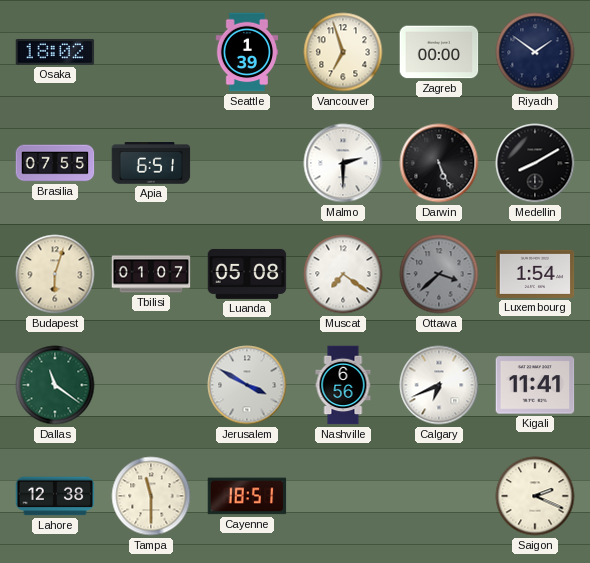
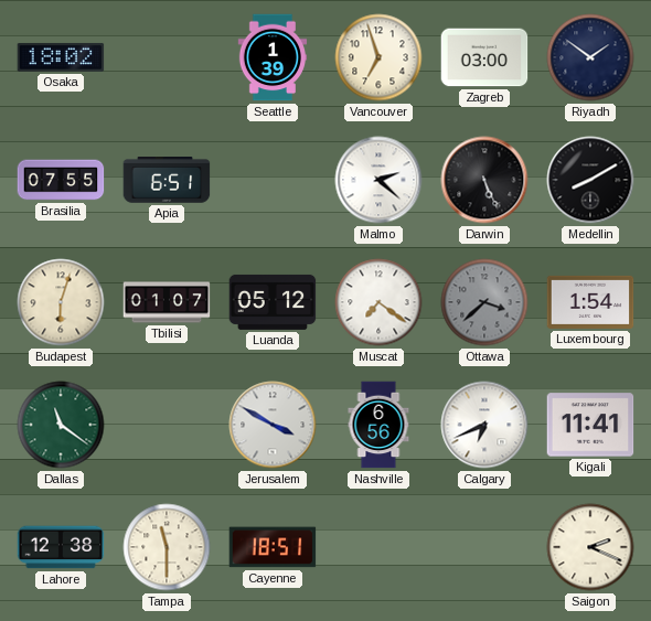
Zagreb: 00:00 -> 03:00 (484, 57)
Malmo: 2:30 -> 2:22 (378, 180)
Luanda: 05:08 -> 05:12 (273, 302)
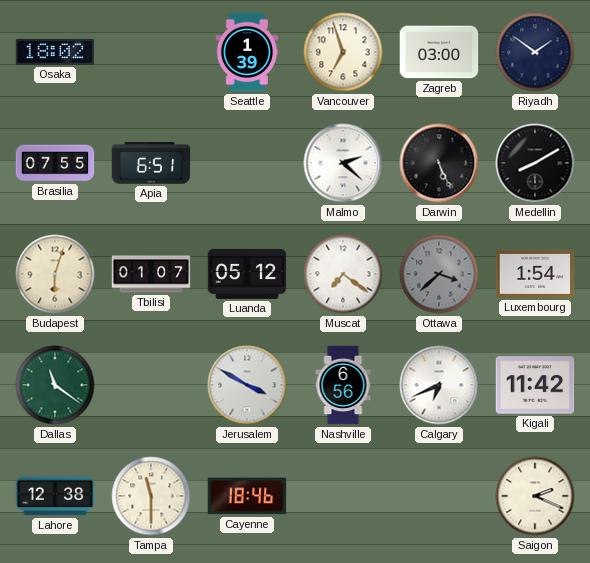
Kigali: 11:41 -> 11:42 (535, 385)
Cayenne: 18:51 -> 18:46 (247, 496)
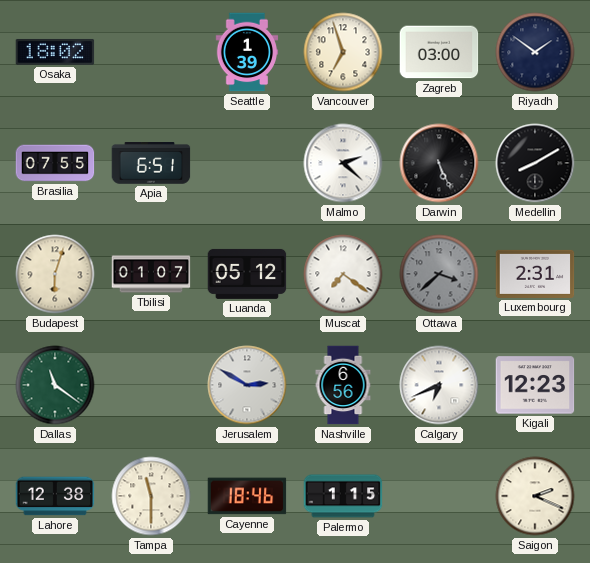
Luxembourg: 1:54 -> 2:31 (535, 274)
Jerusalem: 3:50 -> 2:50 (247, 385)
Kigali: 11:42 -> 12:23 (535, 385)
Palermo: none -> 1:15 (343, 496)
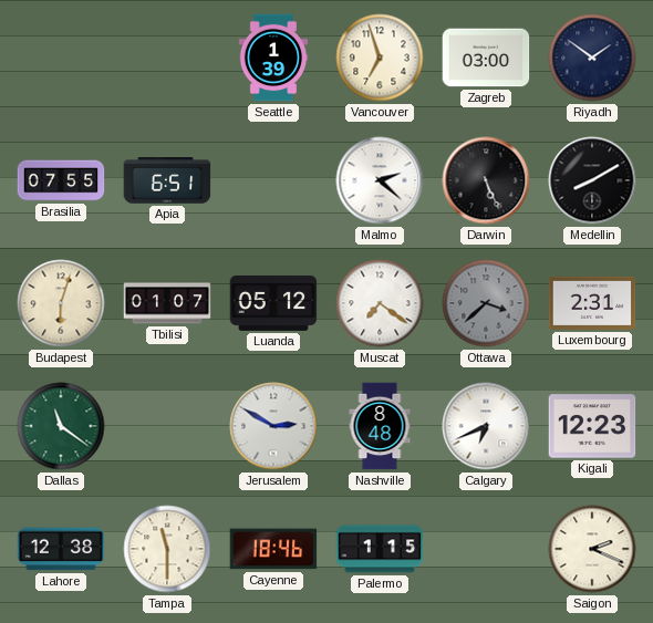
Osaka: 18:02 -> none (55, 52)
Nashville: 6:56 -> 8:48 (380, 426)
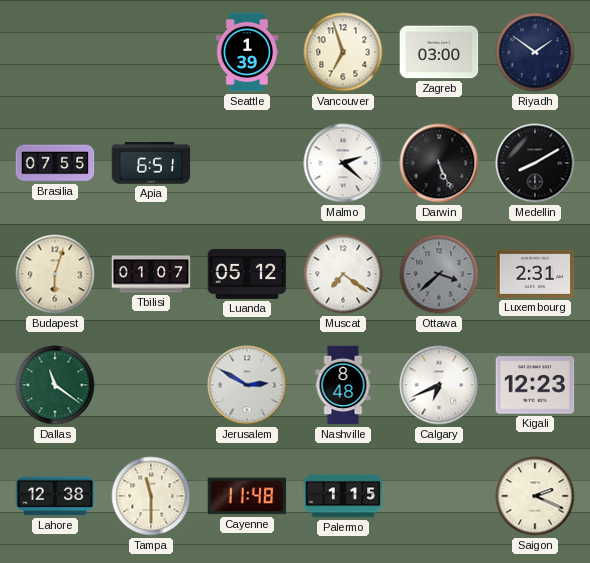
Cayenne: 18:46 -> 11:48 (247, 496)
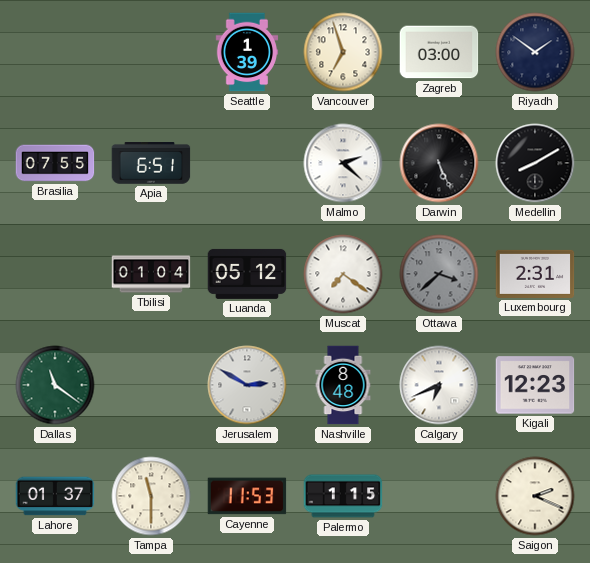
Budapest: 6:03 -> none (55, 274)
Tbilisi: 01:07 -> 01:04 (151, 274)
Lahore: 12:38 -> 01:37 (55, 496)
Cayenne: 11:48 -> 11:53 (247, 496)
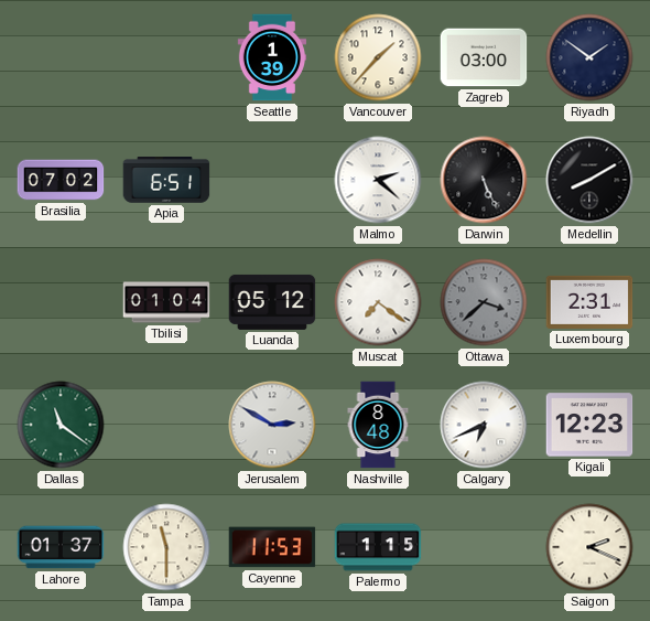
Vancouver: 6:57 -> 1:37 (378, 57)
Brasilia: 07:55 -> 07:02 (61, 180)
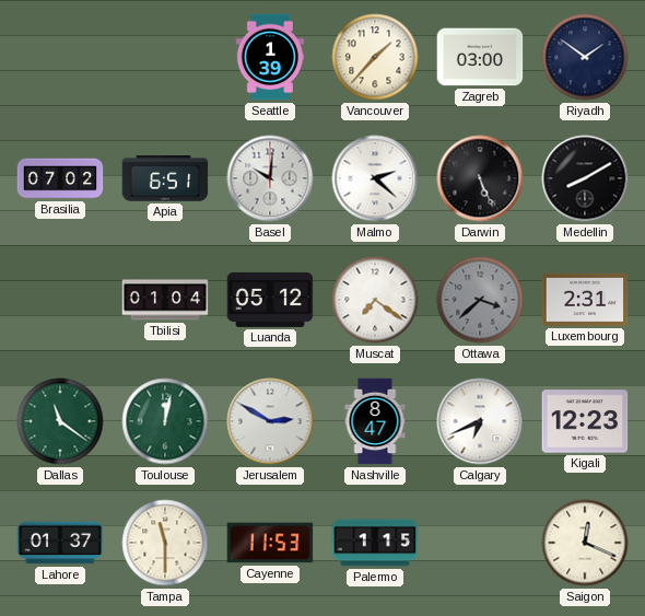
Basel: none -> 10:01 (270, 178)
Toulouse: none -> 12:02 (165, 421)
Nashville: 8:48 -> 8:47 (375, 421)
Saigon: 2:19 -> 12:19 (585, 543)
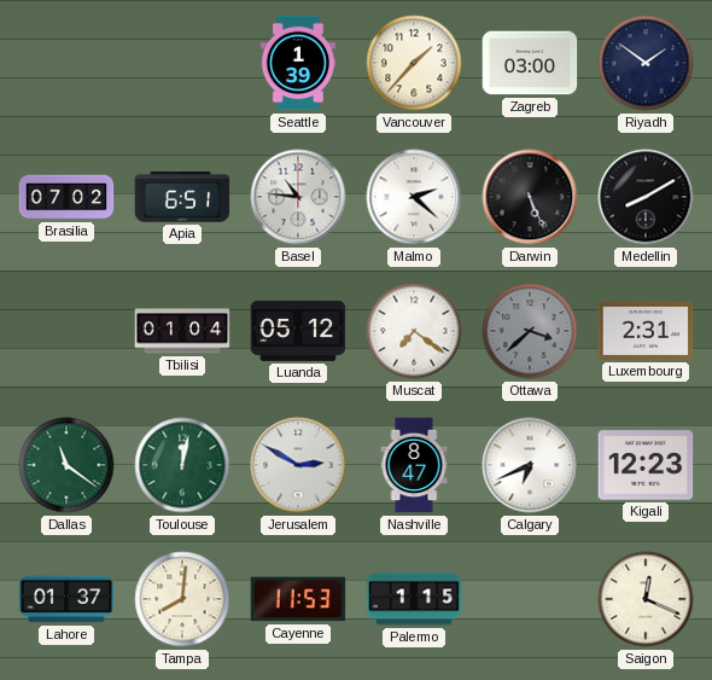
Basel: 10:01 -> 10:46 (298, 197)
Tampa: 11:30 -> 8:01 (182, 599)
